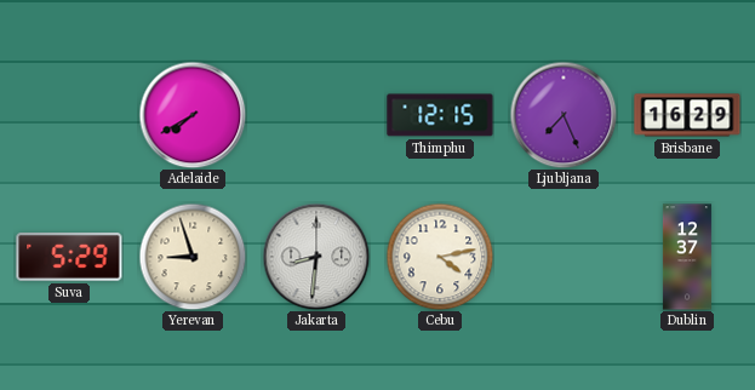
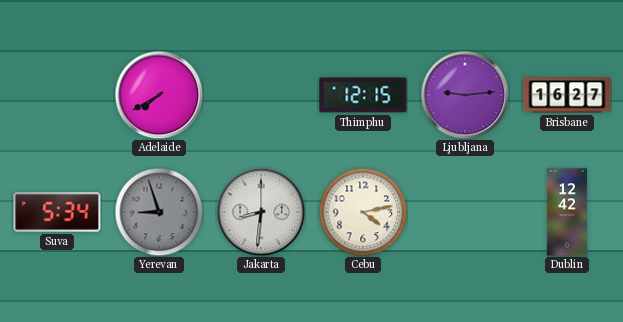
Ljubljana: 7:26 -> 9:14 (465, 95)
Brisbane: 16:29 -> 16:27 (567, 95)
Suva: 5:29 -> 5:34 (57, 212)
Yerevan dial: cream -> grey (159, 212)
Dublin: 12:37 -> 12:42 (567, 212)
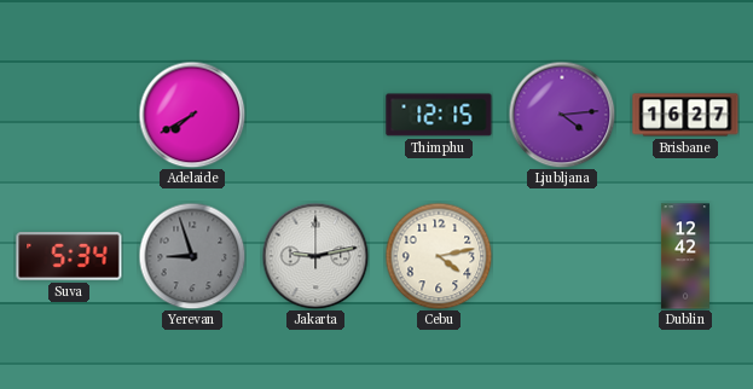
Ljubljana: 9:14 -> 4:14 (562, 115)
Jakarta: 8:31 -> 9:13 (315, 256)
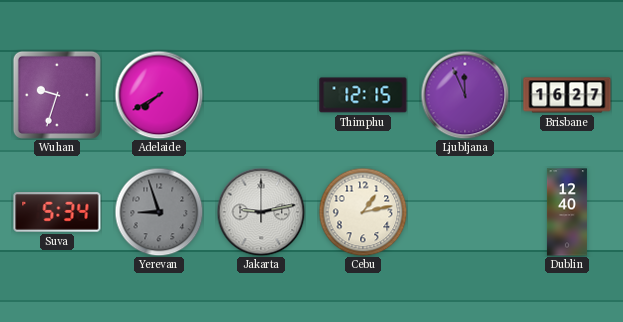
Wuhan: none -> 9:33 (57, 95)
Ljubljana: 4:14 -> 11:56 (465, 95)
Cebu: 4:13 -> 1:13 (363, 212)
Dublin: 12:42 -> 12:40 (567, 212)
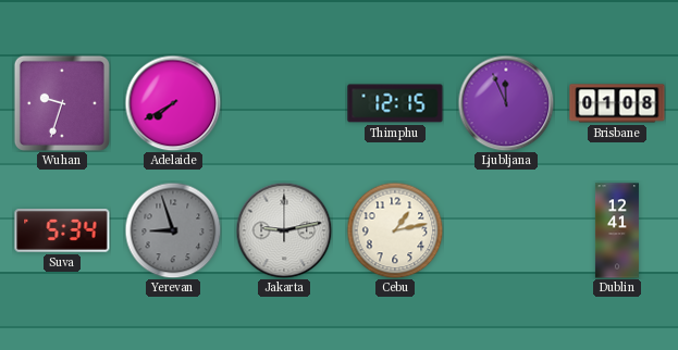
Brisbane: 16:27 -> 01:08 (617, 103)
Dublin: 12:40 -> 12:41 (617, 230)
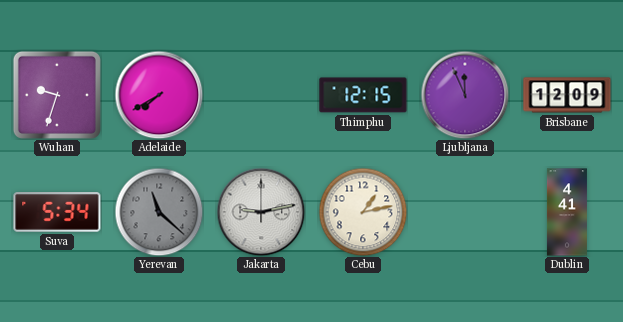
Brisbane: 01:08 -> 12:09 (567, 95)
Yerevan: 8:57 -> 11:22 (159, 212)
Dublin: 12:41 -> 4:41 (567, 212)
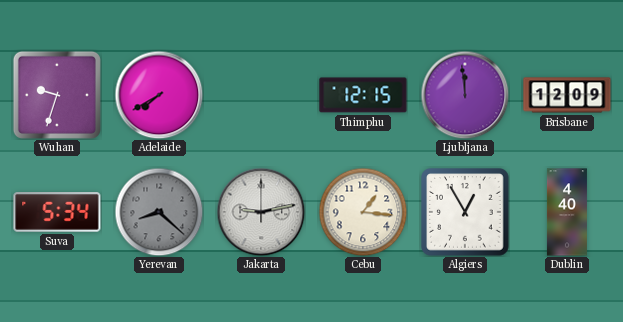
Ljubljana: 11:56 -> 11:59 (465, 95)
Yerevan: 11:22 -> 8:22 (159, 212)
Cebu: 1:13 -> 1:16 (363, 212)
Algiers: none -> 12:55 (466, 213)
Dublin: 4:41 -> 4:40 (567, 212)
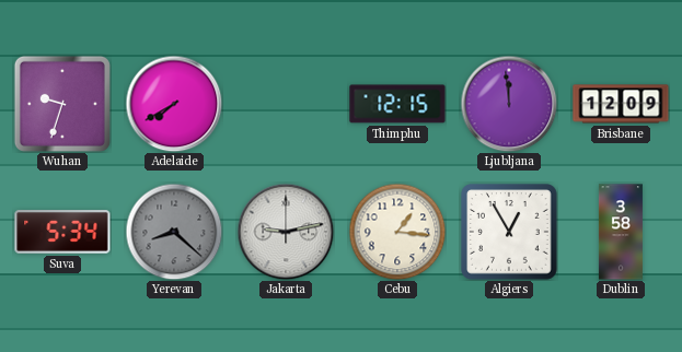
Dublin: 4:40 -> 3:58 (621, 232)
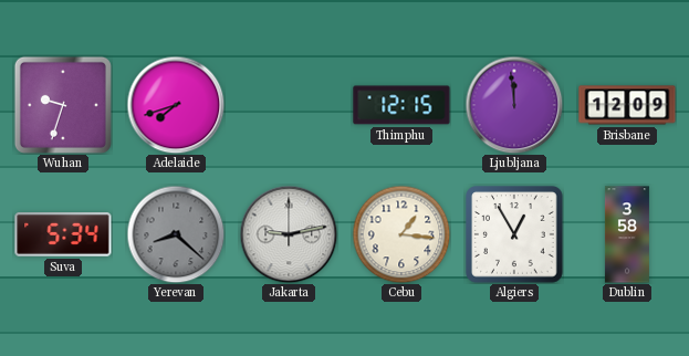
Adelaide: 7:40 -> 7:42 (176, 105)
